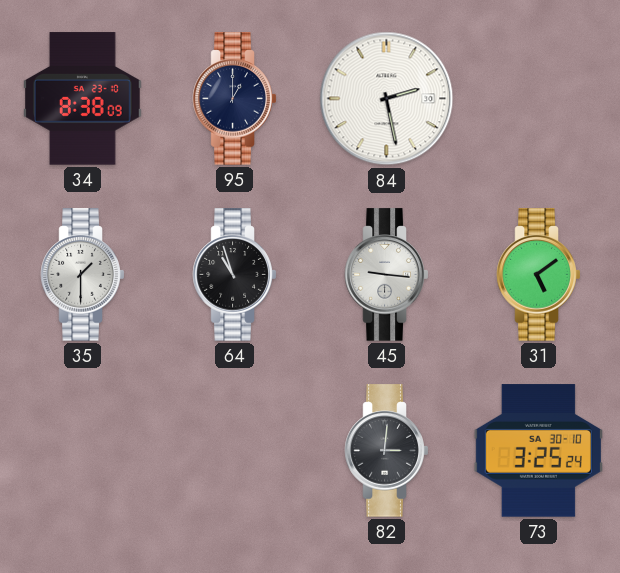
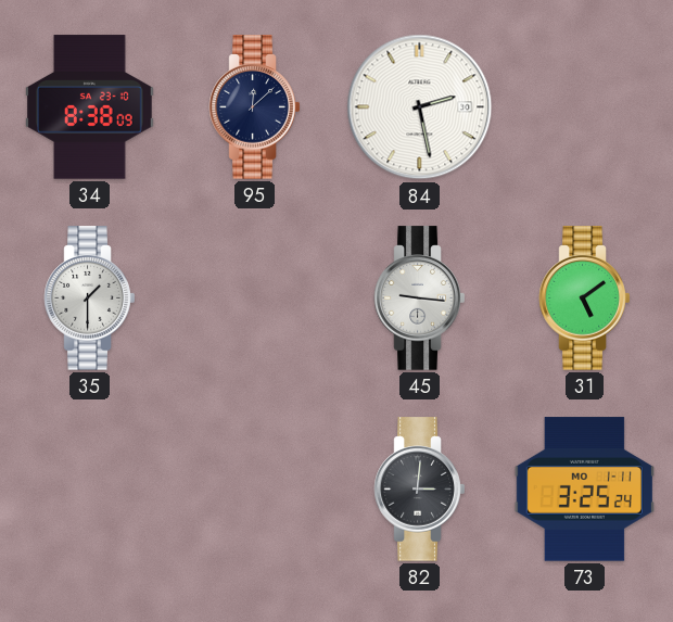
95: 1:00 -> 12:08 (255, 107)
64: 10:57 -> none (235, 275)
73 date: SA 30-10 -> MO 1-11 (584, 490)
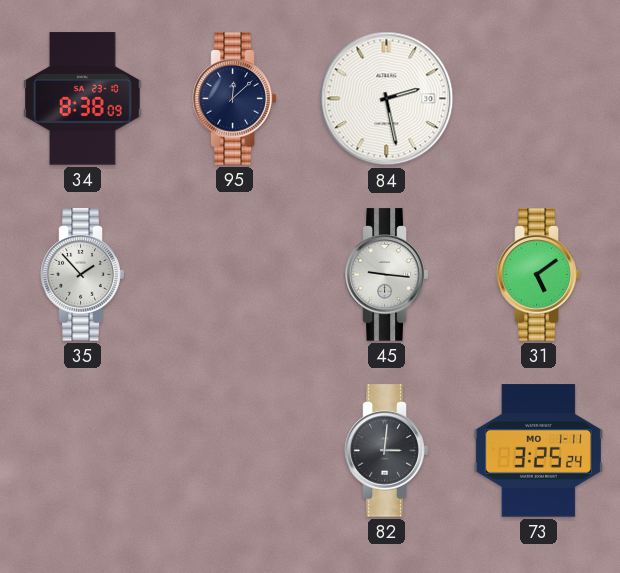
35: 1:30 -> 1:53 (83, 275)
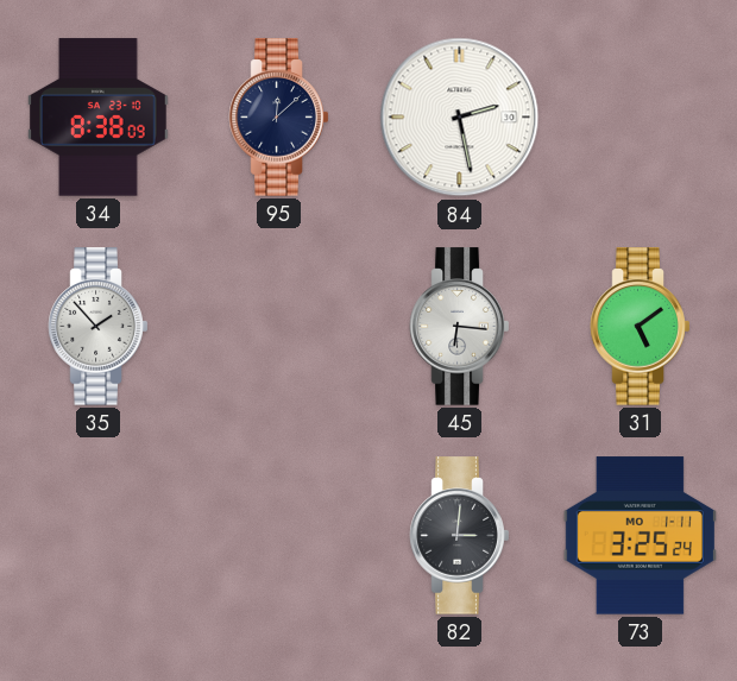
45: 9:16 -> 6:16 (460, 327)
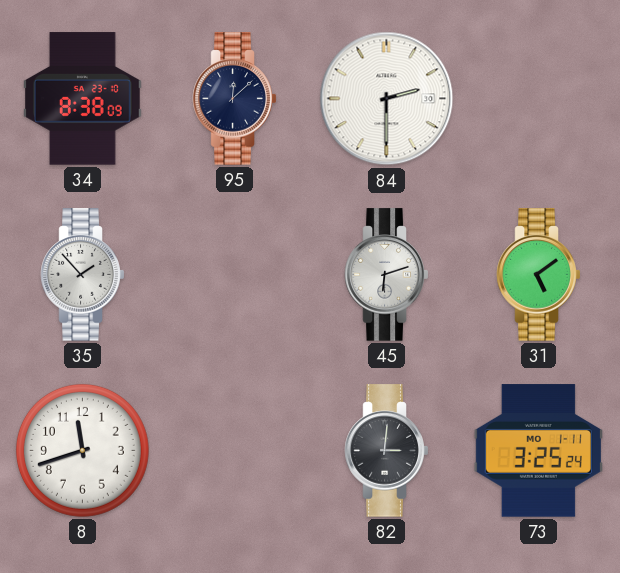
84: 2:28 -> 2:30 (387, 99)
45: 6:16 -> 6:12 (387, 275)
8: none -> 11:42 (82, 450)
